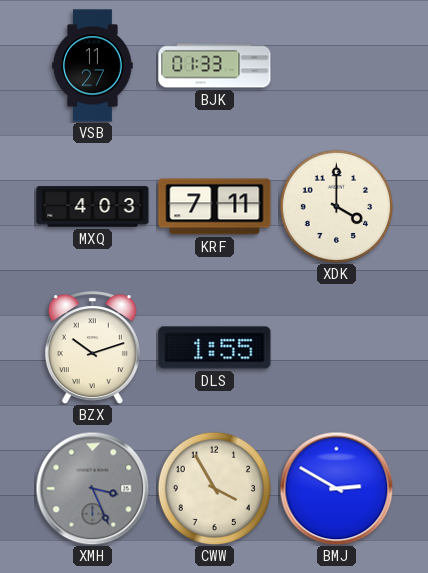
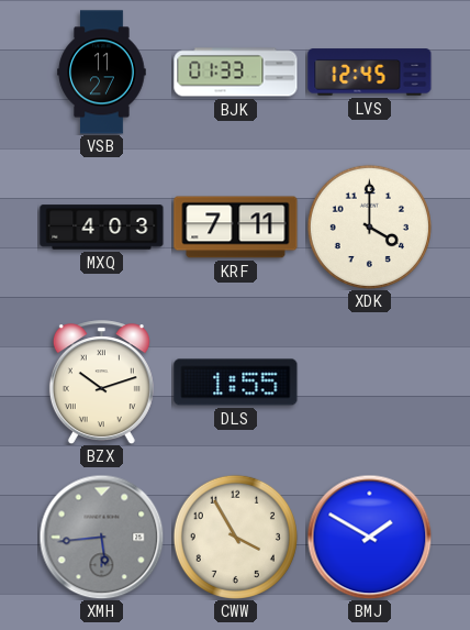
LVS: none -> 12:45 (370, 73)
XMH: 3:26 -> 5:44 (101, 537)
BMJ: 2:50 -> 1:50 (369, 537)
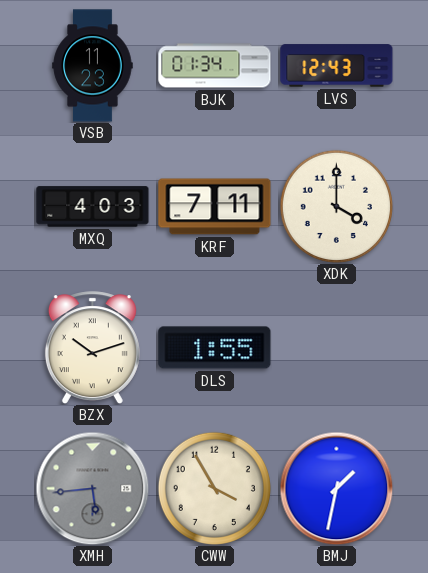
VSB: 11:27 -> 11:23 (93, 66)
BJK: 01:33 -> 01:34 (215, 66)
LVS: 12:45 -> 12:43 (337, 66)
BMJ: 1:50 -> 1:32 (336, 488)
